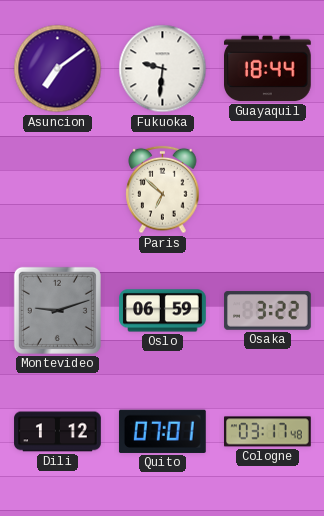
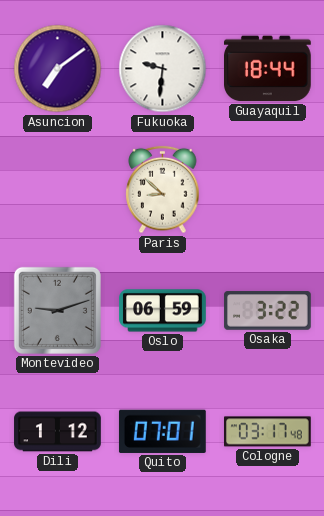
Paris: 6:52 -> 8:52 (163, 190)
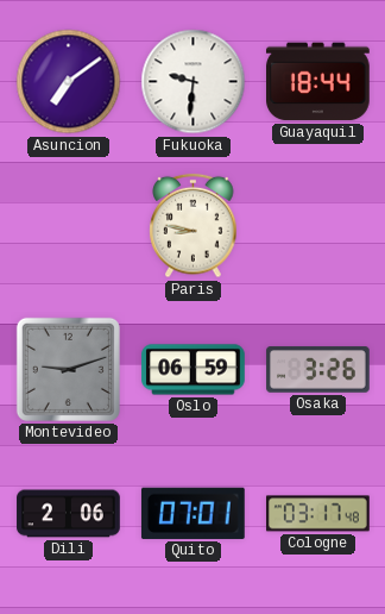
Paris: 8:52 -> 8:47 (194, 226)
Osaka: 3:22 -> 3:26 (318, 370)
Dili: 1:12 -> 2:06 (69, 514)
